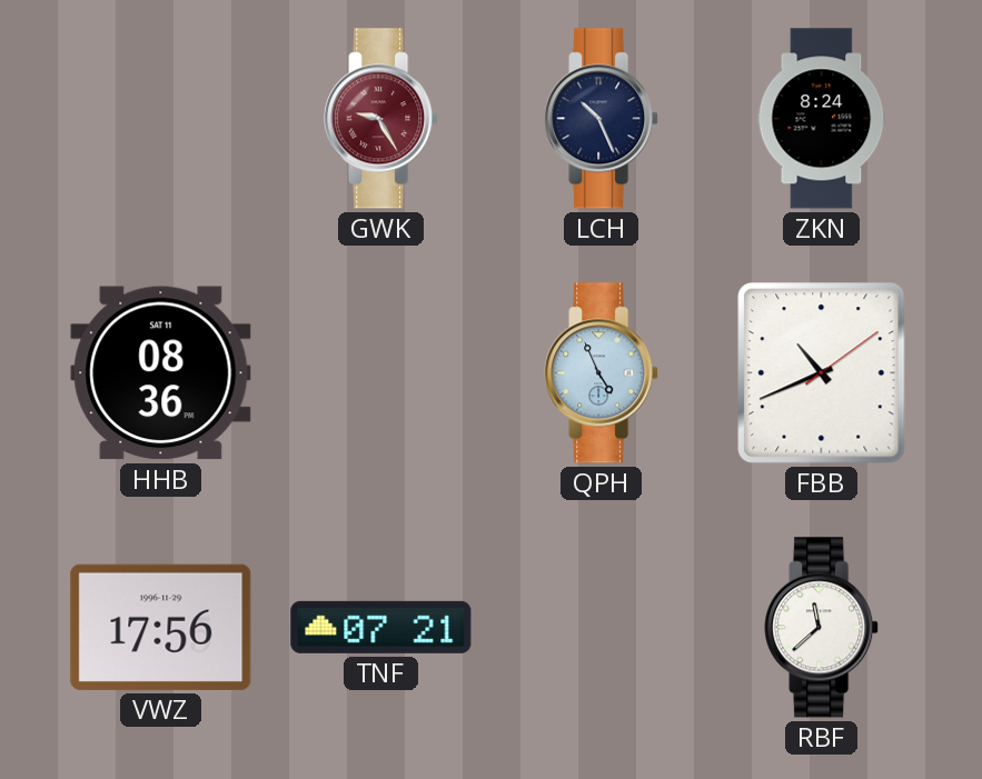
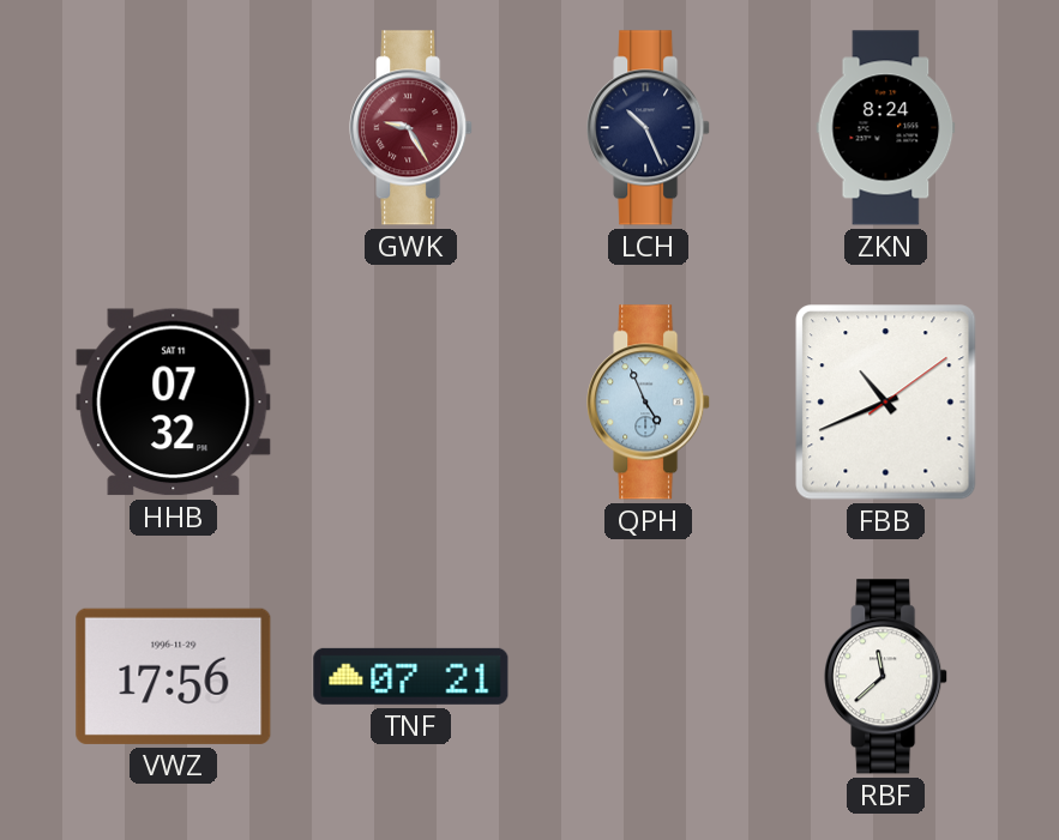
HHB: 08:36 -> 07:32 (174, 403)
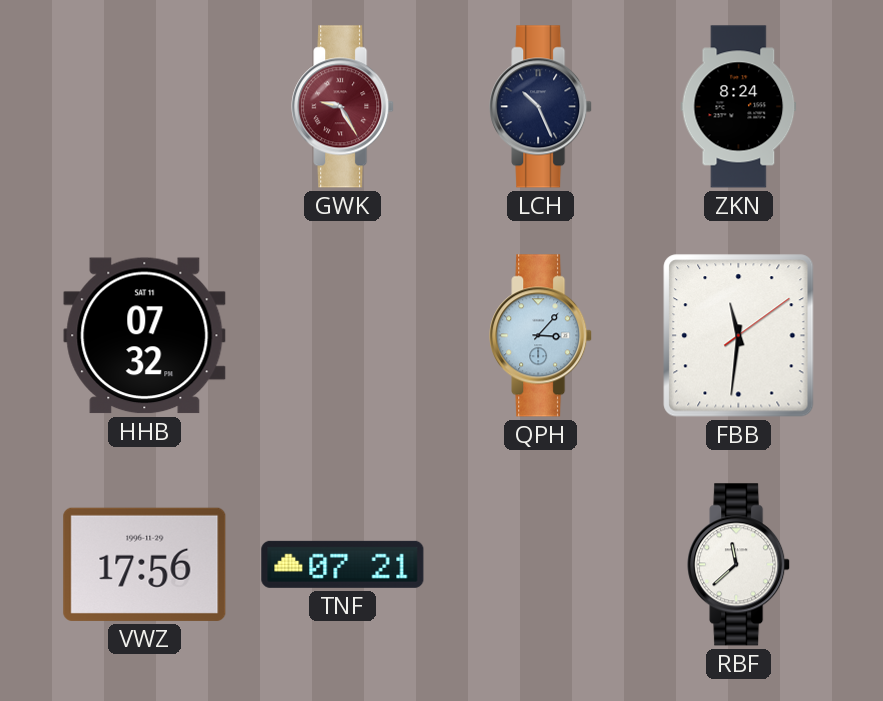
QPH: 4:56 -> 3:07 (541, 336)
FBB: 10:41 -> 11:31 (739, 336)
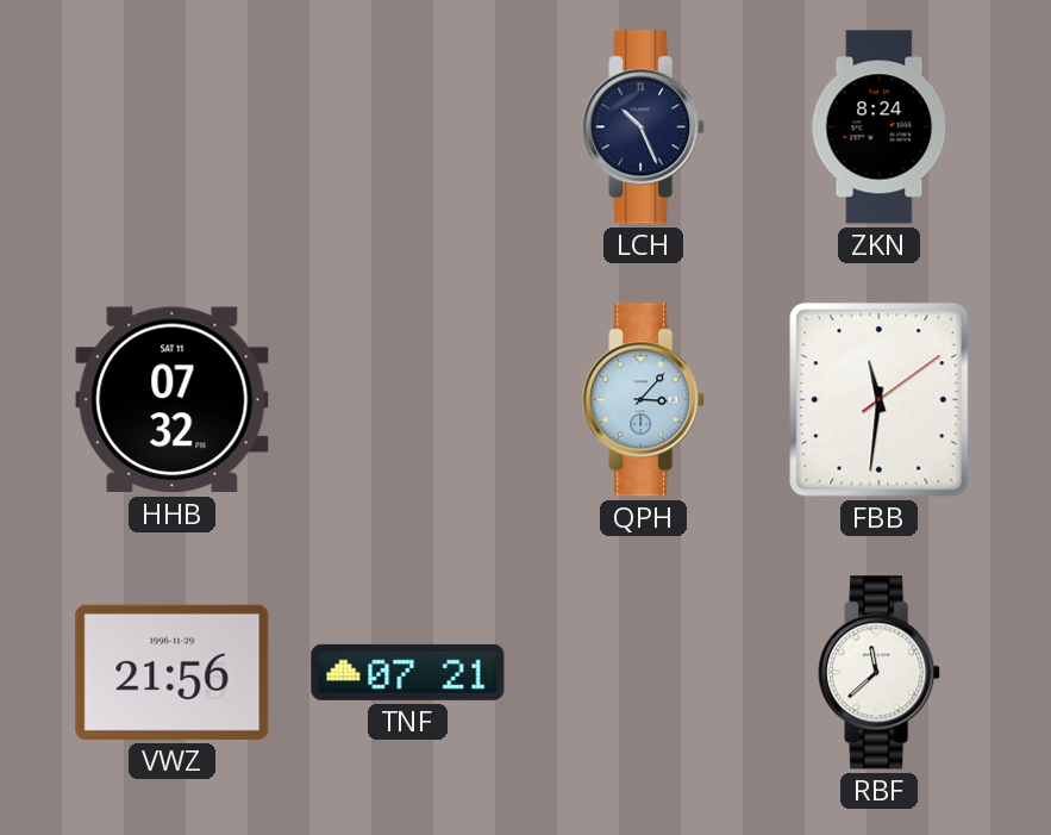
GWK: 9:25 -> none (343, 107)
VWZ: 17:56 -> 21:56 (173, 672)
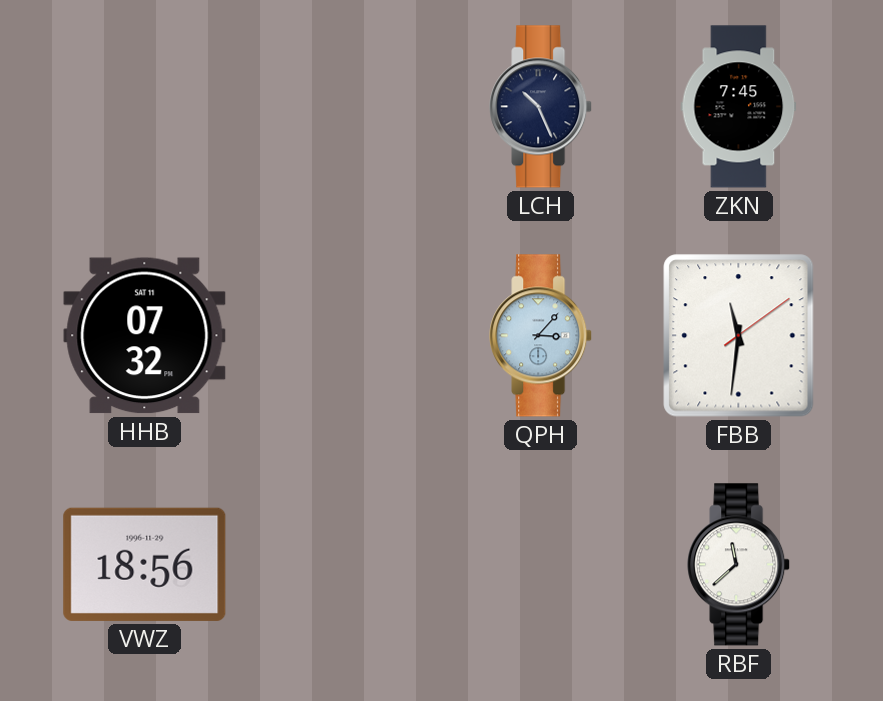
ZKN: 8:24 -> 7:45 (739, 107)
VWZ: 21:56 -> 18:56 (145, 564)
TNF: 07:21 -> none (408, 672)
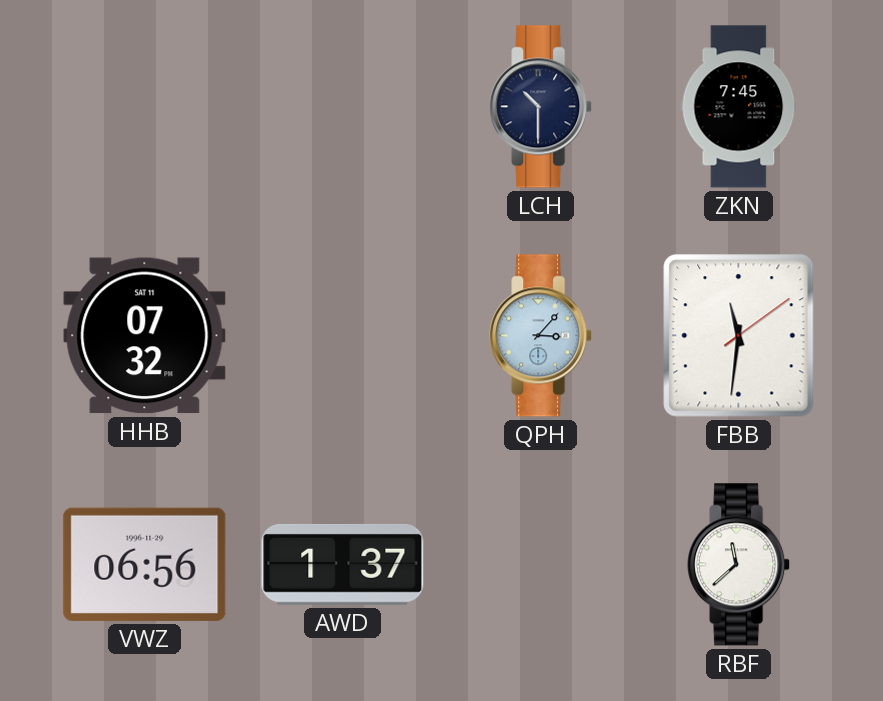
LCH: 10:26 -> 10:30 (541, 107)
VWZ: 18:56 -> 06:56 (145, 564)
AWD: none -> 1:37 (343, 564)
